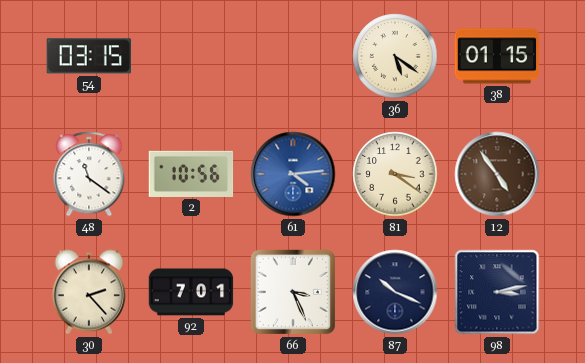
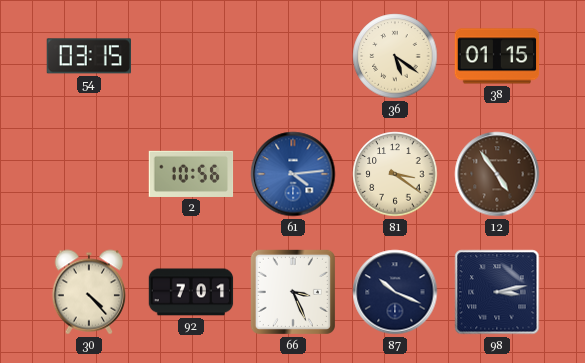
48: 11:21 -> none (89, 174)
30: 2:23 -> 4:23 (89, 292)
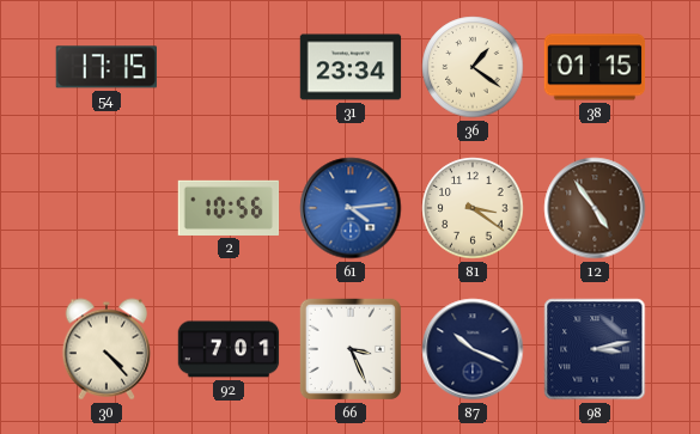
54: 03:15 -> 17:15 (105, 67)
31: none -> 23:34 (351, 67)
36: 5:21 -> 1:21 (473, 67)
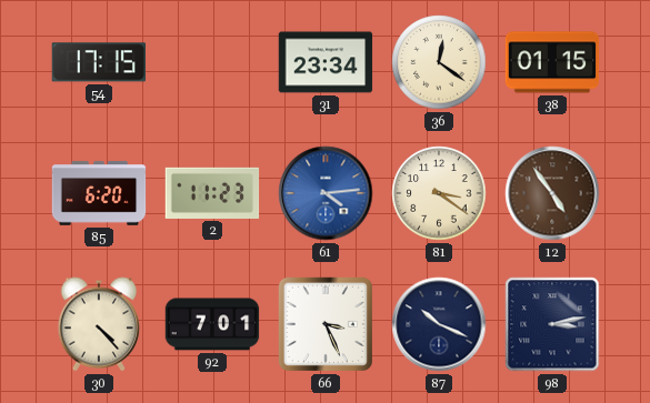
36: 1:21 -> 12:21 (439, 62)
85: none -> 6:20 (99, 193)
2: 10:56 -> 11:23 (212, 193)
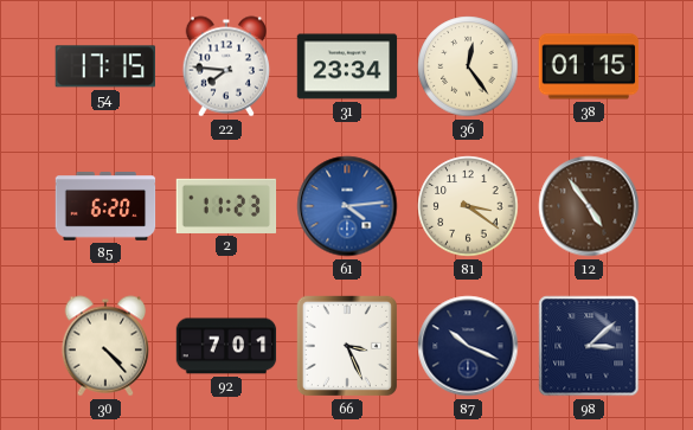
22: none -> 7:46 (226, 66)
36: 12:21 -> 12:24 (468, 66)
98: 3:13 -> 3:08 (589, 346)
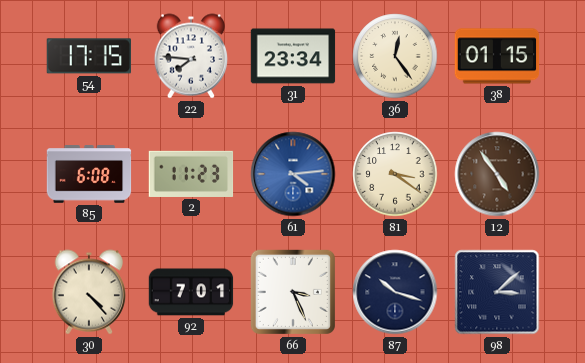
85: 6:20 -> 6:08 (89, 174)
87: 10:19 -> 10:18 (395, 292)
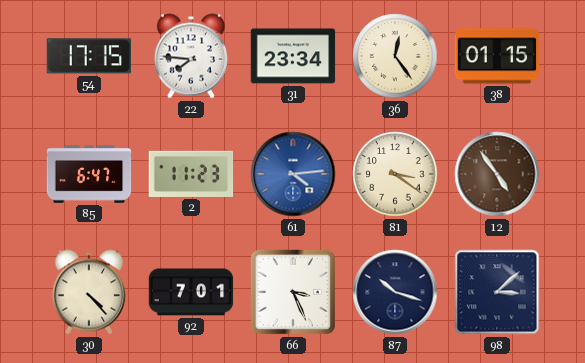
85: 6:08 -> 6:47 (89, 174)
